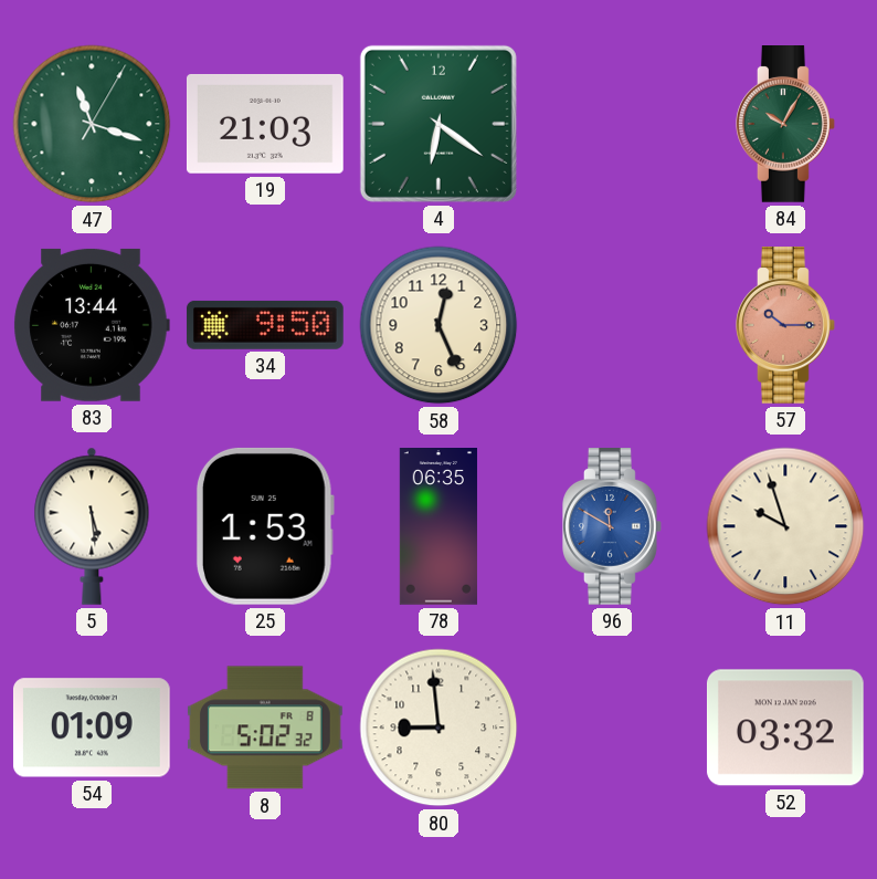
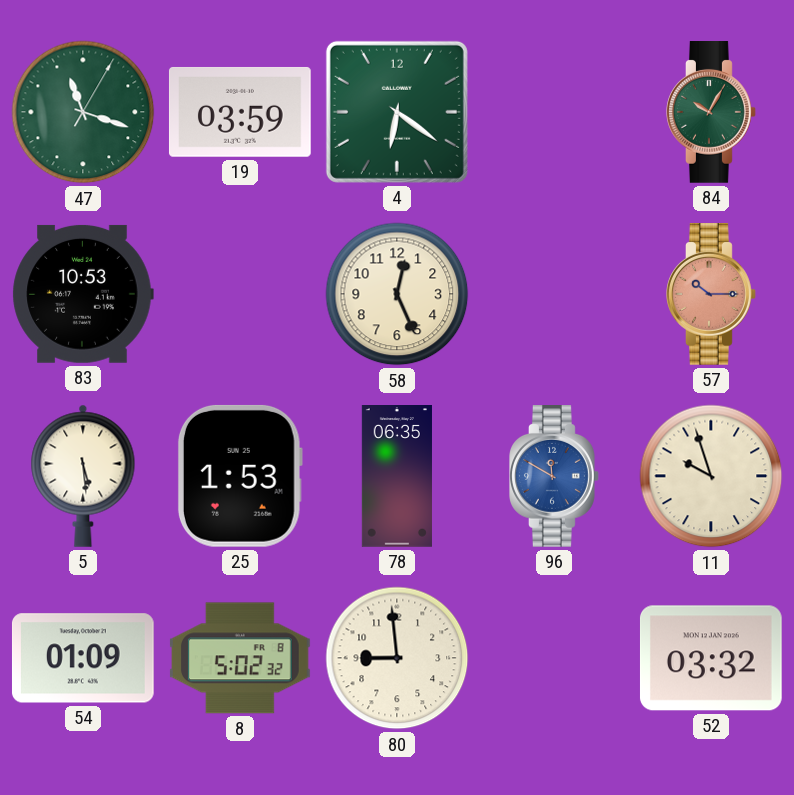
19: 21:03 -> 03:59 (240, 112)
83: 13:44 -> 10:53 (83, 294)
34: 9:50 -> none (265, 325)
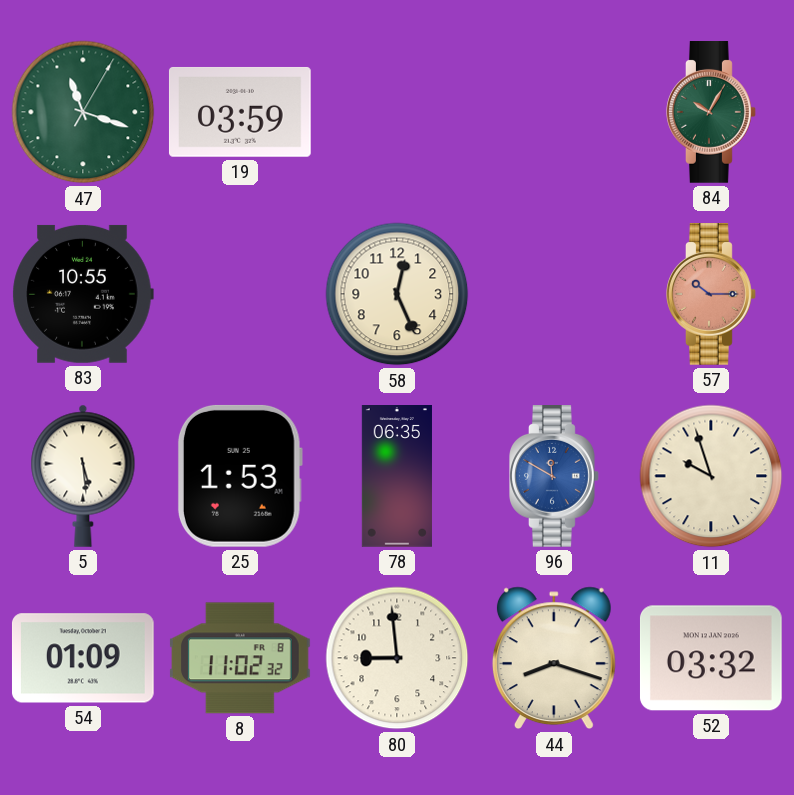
4: 6:21 -> none (397, 112)
83: 10:53 -> 10:55 (83, 294)
8: 5:02 -> 11:02 (240, 658)
44: none -> 8:18 (554, 658)
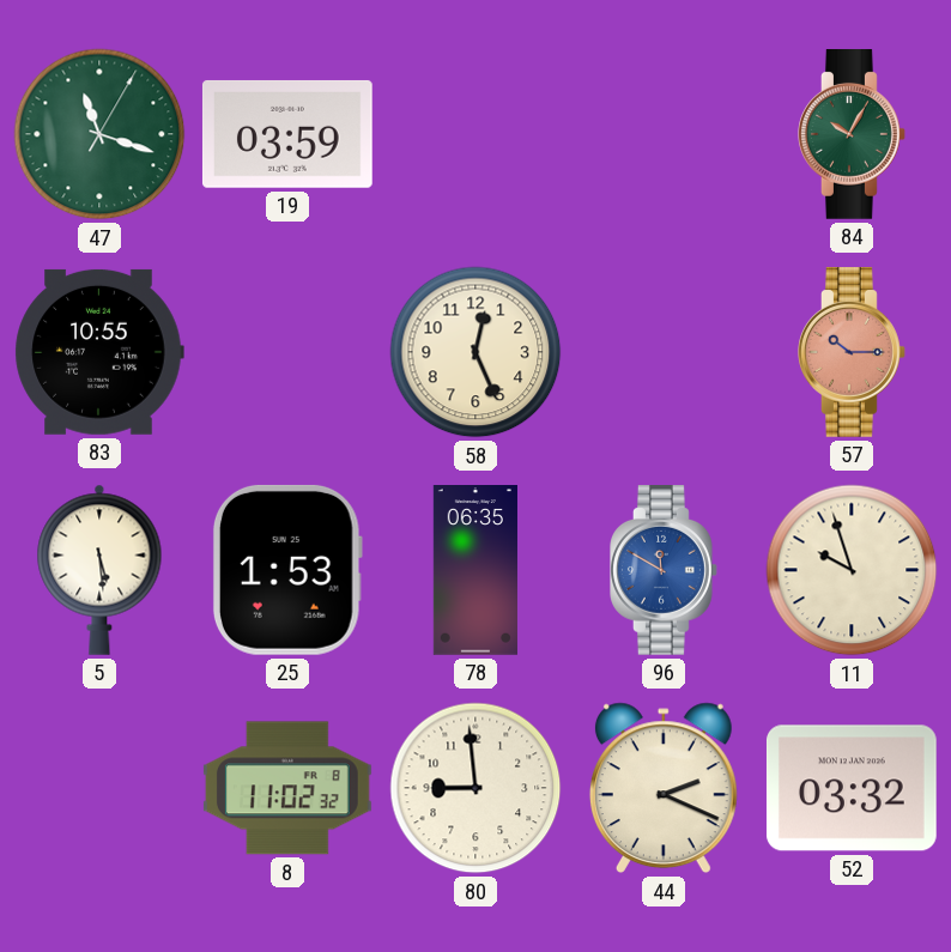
54: 01:09 -> none (83, 658)
44: 8:18 -> 2:19 (664, 788)
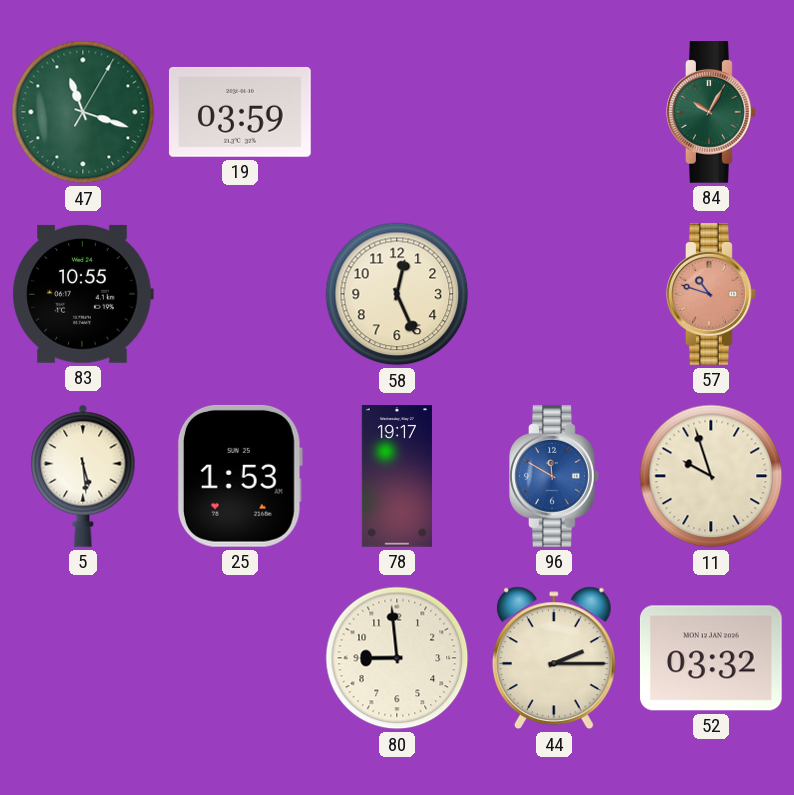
57: 10:15 -> 10:48 (712, 295)
78: 06:35 -> 19:17 (397, 477)
8: 11:02 -> none (287, 788)
44: 2:19 -> 2:15 (554, 658)
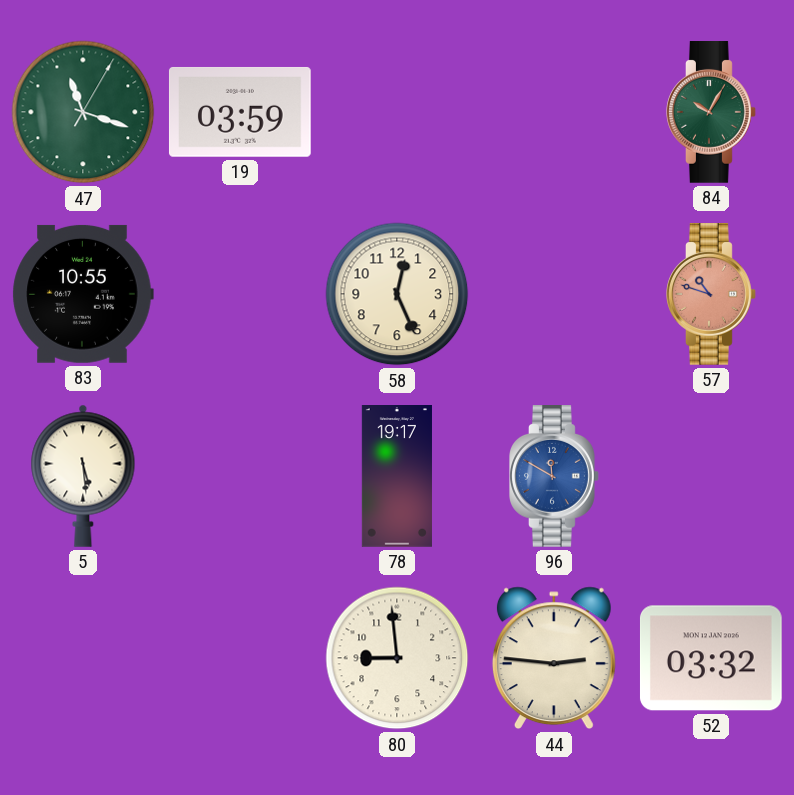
25: 1:53 -> none (240, 476)
11: 9:57 -> none (711, 476)
44: 2:15 -> 2:46 (554, 658)
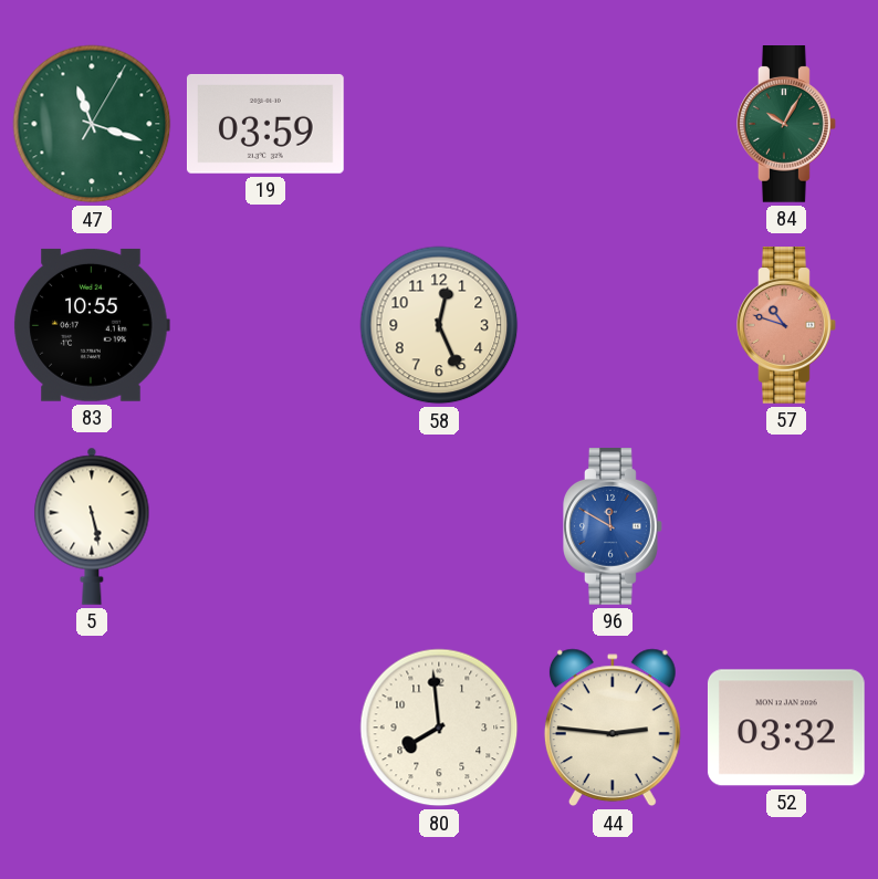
5: 5:29 -> 5:28 (92, 526)
78: 19:17 -> none (397, 477)
80: 8:59 -> 7:59 (439, 728)
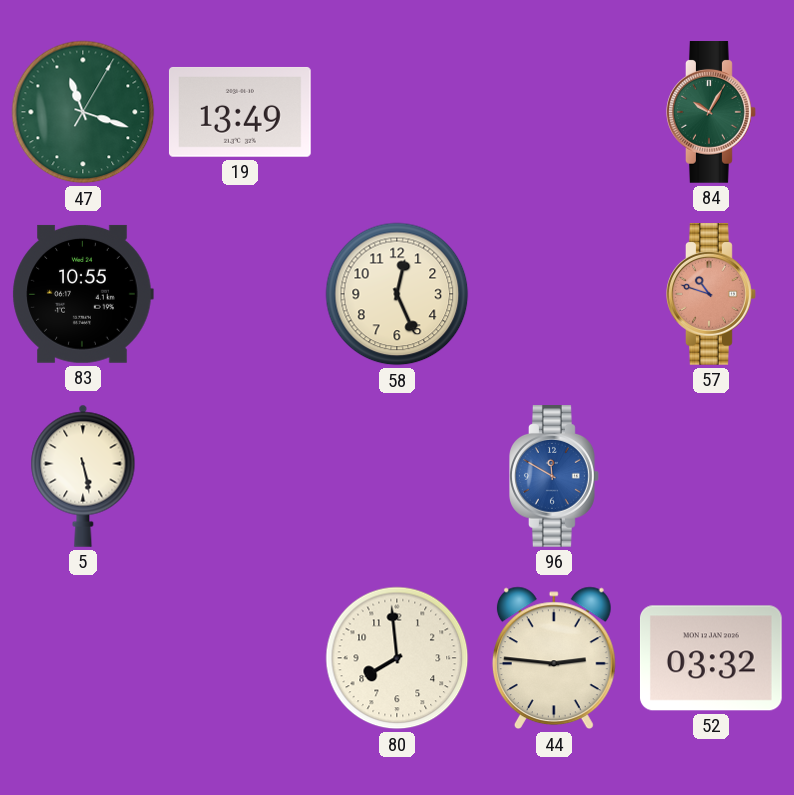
19: 03:59 -> 13:49 (240, 112)
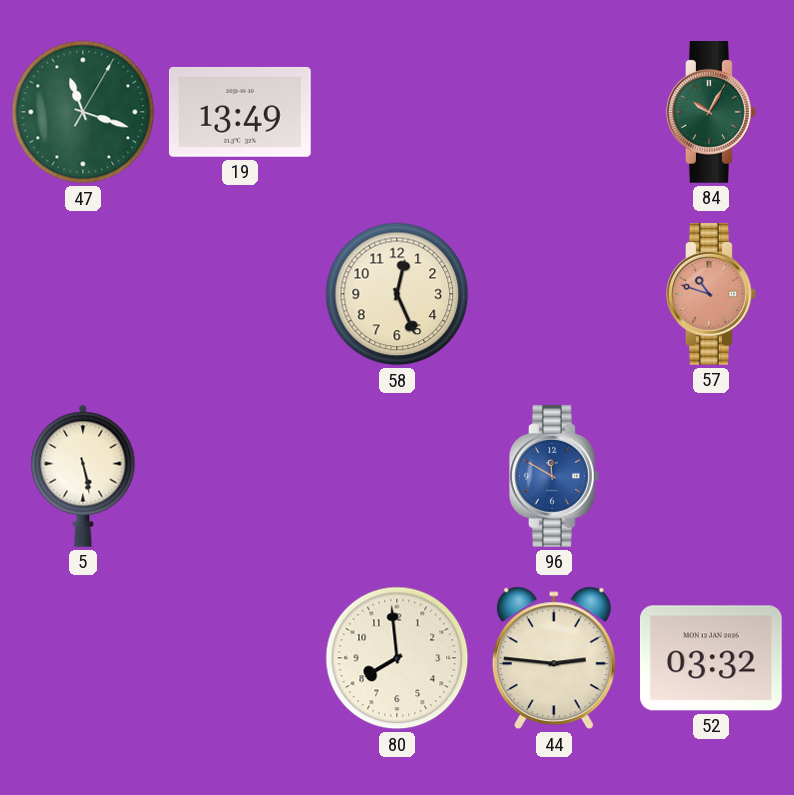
83: 10:55 -> none (83, 294)
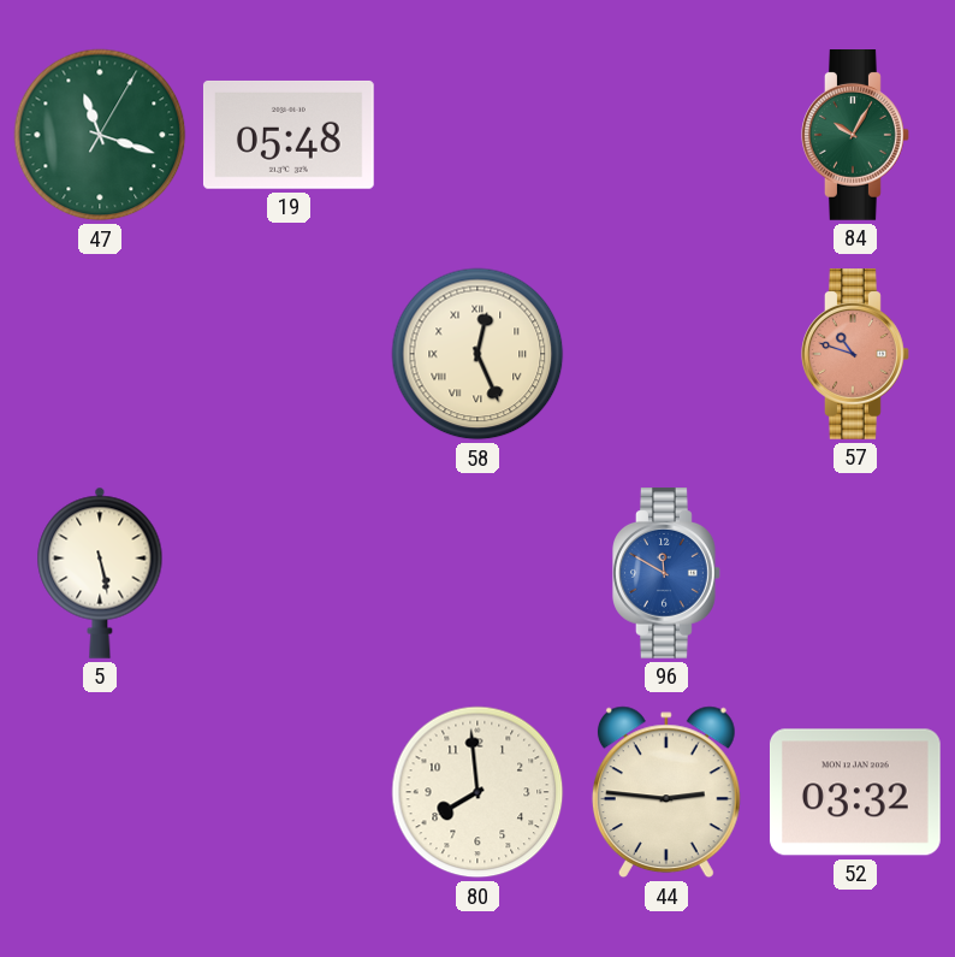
19: 13:49 -> 05:48 (289, 135)
58 numerals: Arabic -> Roman (477, 354)
